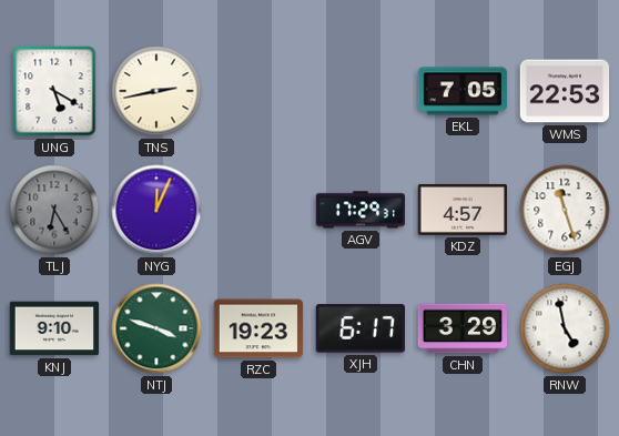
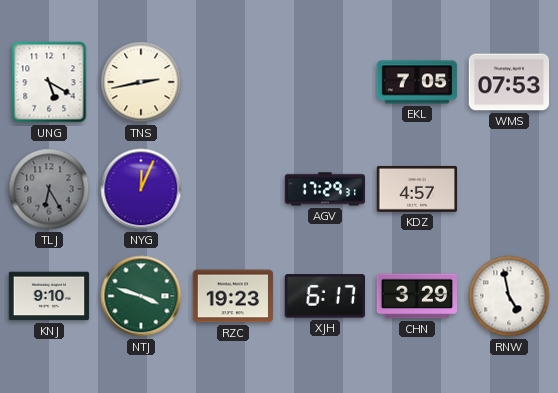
WMS: 22:53 -> 07:53 (509, 82)
EGJ: 11:27 -> none (565, 210)
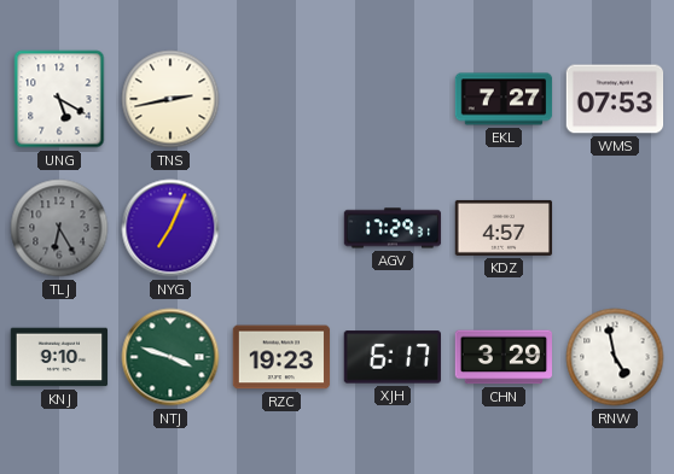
EKL: 7:05 -> 7:27 (504, 99)
NYG: 12:04 -> 7:04 (170, 228)
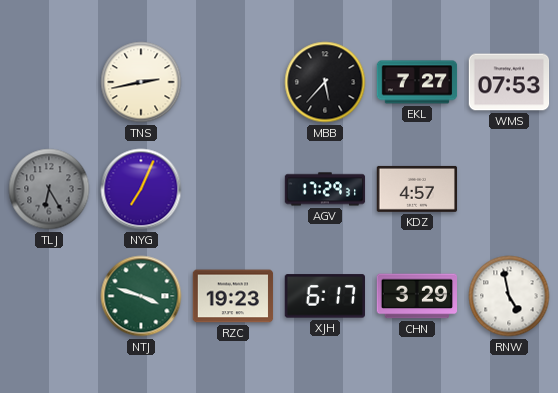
UNG: 5:20 -> none (59, 99)
MBB: none -> 5:37 (325, 82)
KNJ: 9:10 -> none (59, 357)
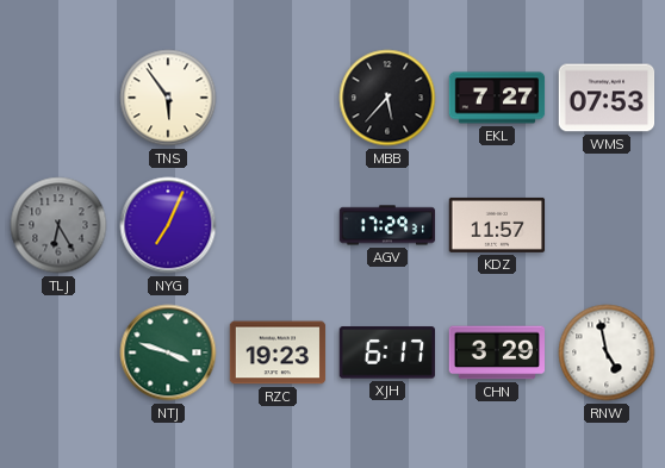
TNS: 2:43 -> 5:54 (168, 98)
KDZ: 4:57 -> 11:57 (497, 225)
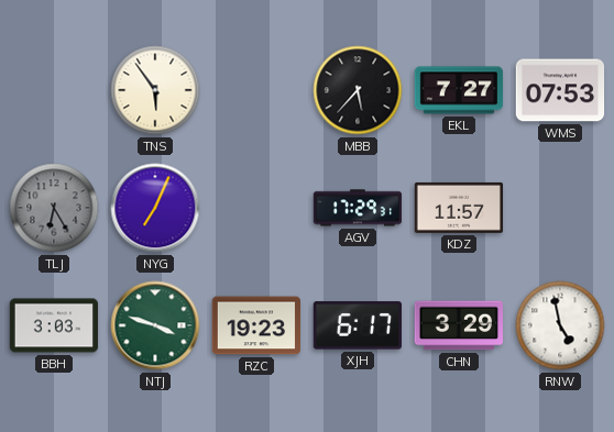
BBH: none -> 3:03 (54, 325)
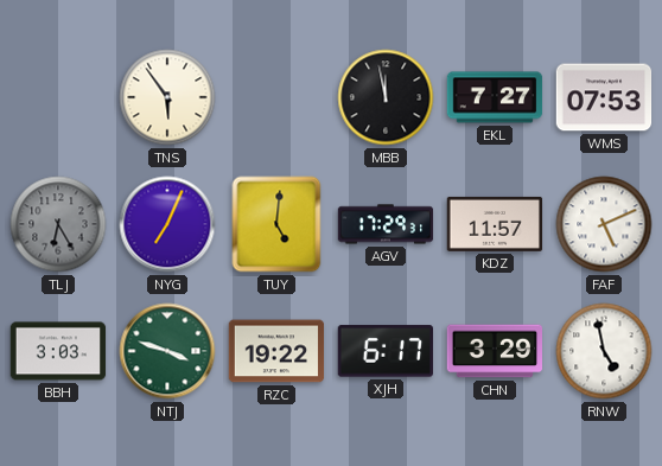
MBB: 5:37 -> 11:58 (386, 97)
TUY: none -> 5:01 (276, 224)
FAF: none -> 5:11 (604, 224)
RZC: 19:23 -> 19:22 (276, 351)
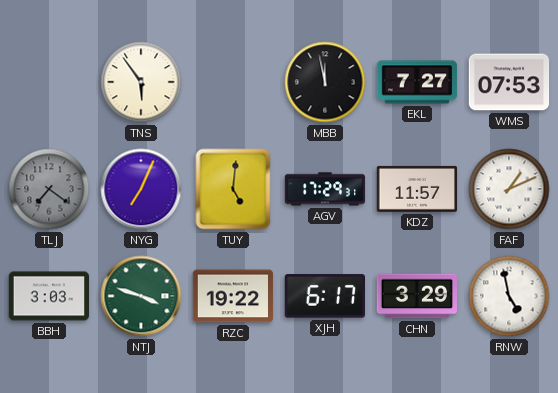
TLJ: 6:25 -> 7:21 (49, 189)
FAF: 5:11 -> 1:11 (509, 189)
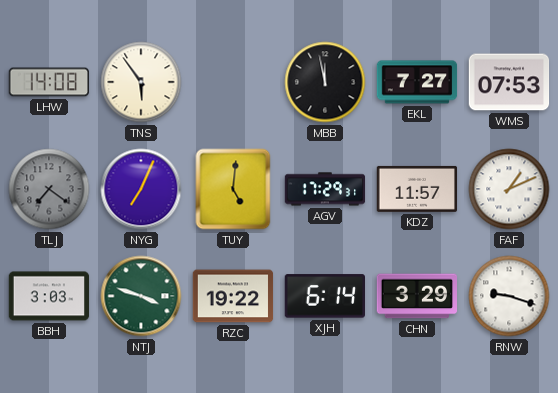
LHW: none -> 14:08 (49, 82)
XJH: 6:17 -> 6:14 (324, 296)
RNW: 4:58 -> 9:18 (509, 296)
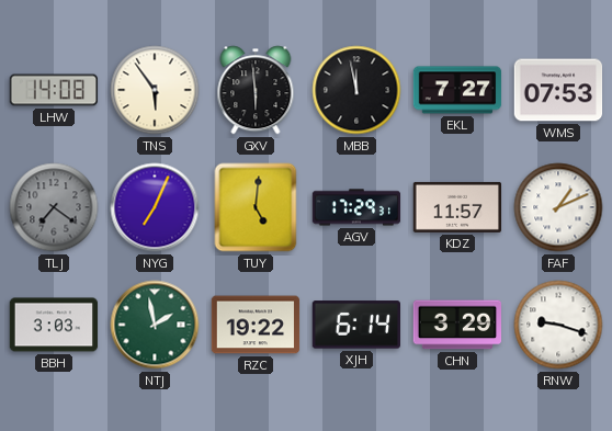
GXV: none -> 5:59 (256, 90)
NTJ: 3:48 -> 1:58 (155, 325)
